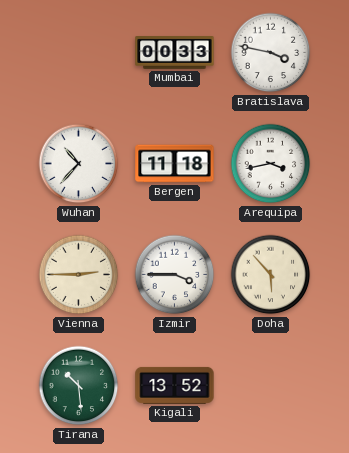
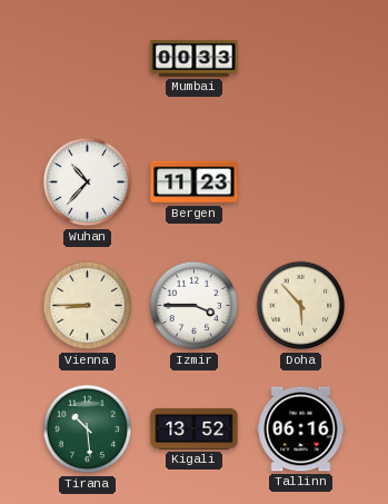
Bratislava: 3:47 -> none (271, 53)
Bergen: 11:18 -> 11:23 (195, 182)
Arequipa: 3:43 -> none (271, 164)
Vienna: 2:45 -> 8:45 (88, 306)
Tallinn: none -> 06:16 (301, 429)
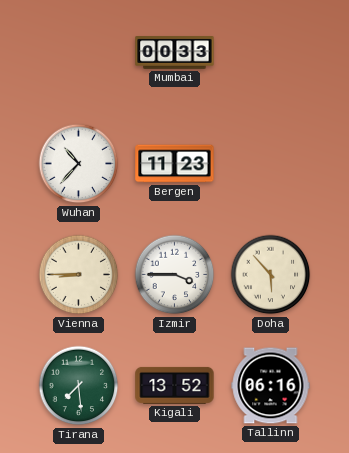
Tirana: 10:29 -> 7:29 (79, 386)
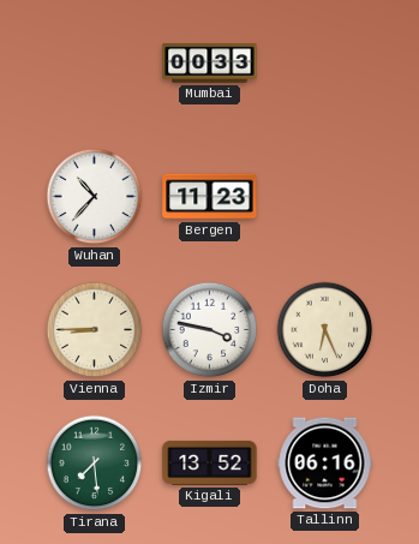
Izmir: 3:45 -> 3:47 (210, 330)
Doha: 5:53 -> 6:26 (325, 330)
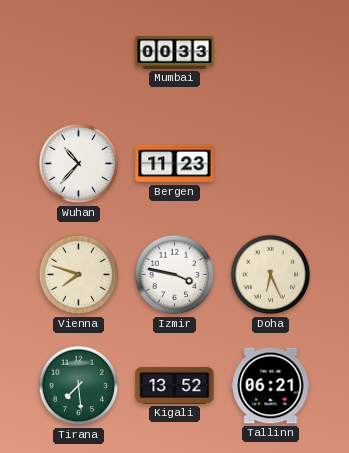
Vienna: 8:45 -> 7:48 (79, 275)
Tallinn: 06:16 -> 06:21 (271, 386)
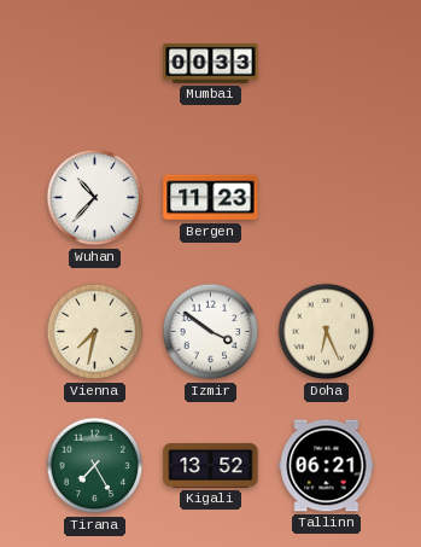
Vienna: 7:48 -> 7:32 (95, 332)
Izmir: 3:47 -> 3:51 (211, 332)
Tirana: 7:29 -> 7:25 (95, 466)
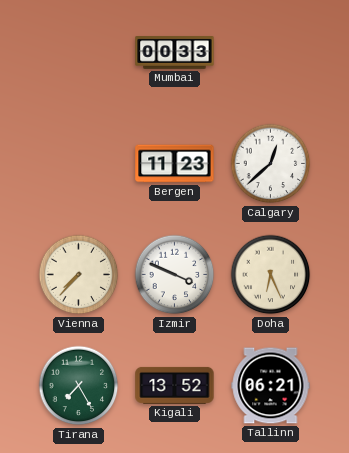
Wuhan: 10:37 -> none (95, 198)
Calgary: none -> 12:38 (271, 164)
Vienna: 7:32 -> 7:37 (79, 275)
Izmir: 3:51 -> 3:49 (175, 275)
